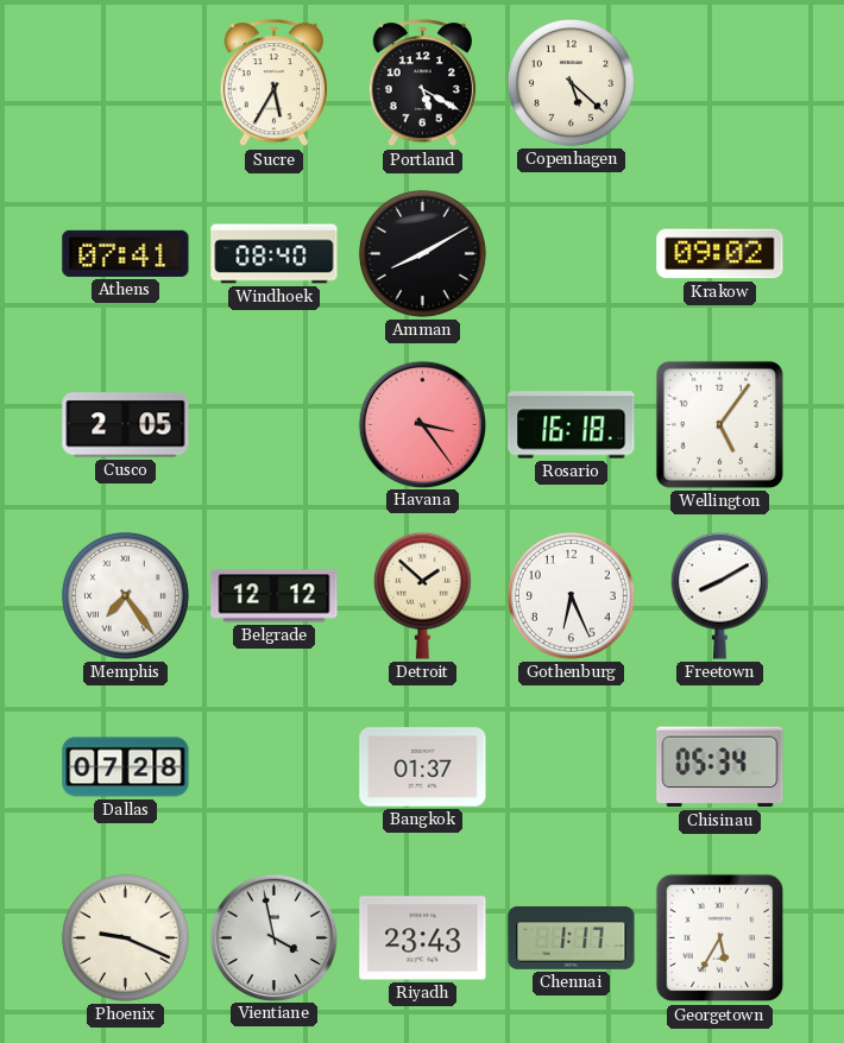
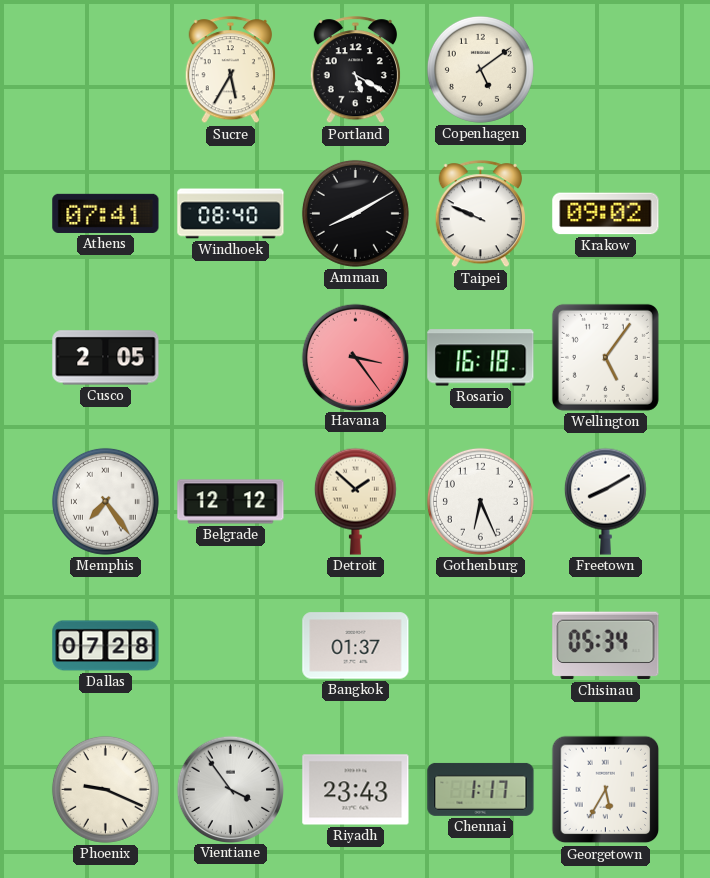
Copenhagen: 5:22 -> 5:09 (480, 69)
Taipei: none -> 9:49 (480, 214)
Vientiane: 3:58 -> 3:54 (230, 789)
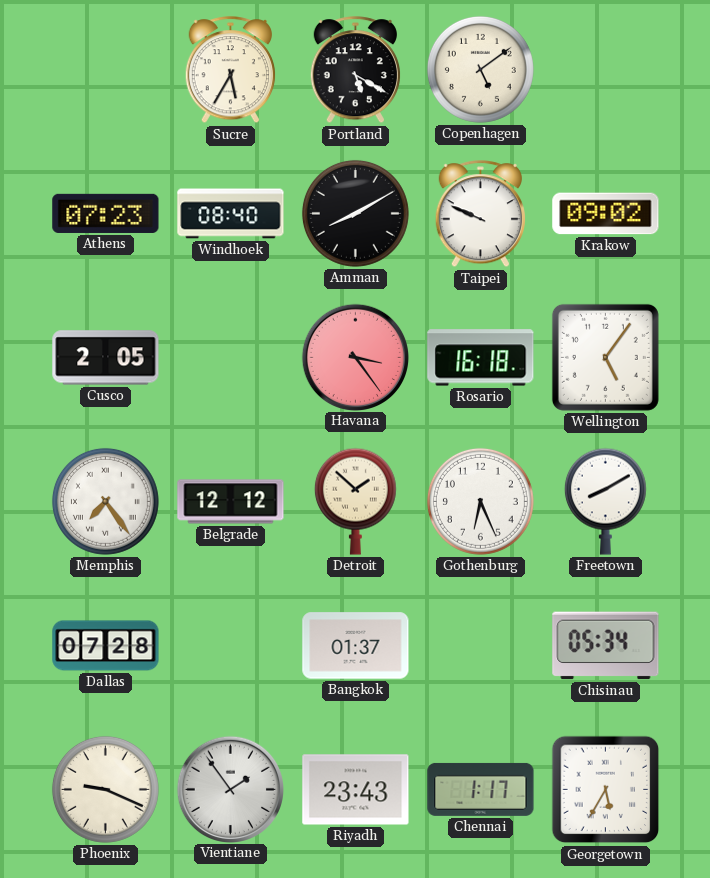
Athens: 07:41 -> 07:23 (106, 213)
Vientiane: 3:54 -> 1:54 (230, 789)
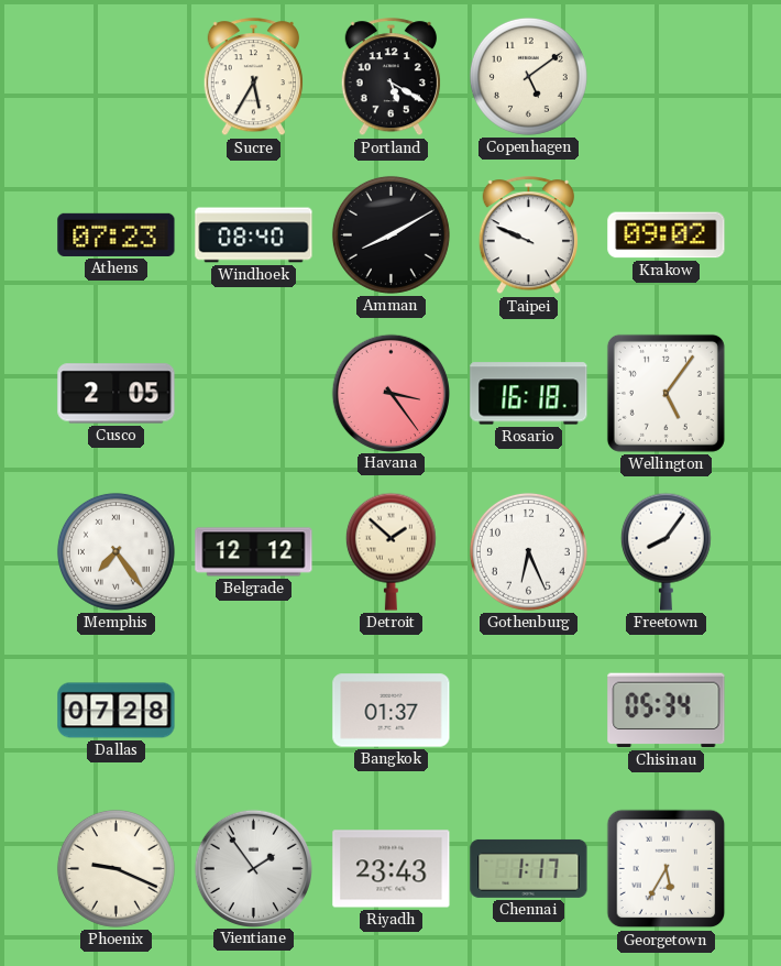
Freetown: 8:10 -> 8:06 (665, 551)
